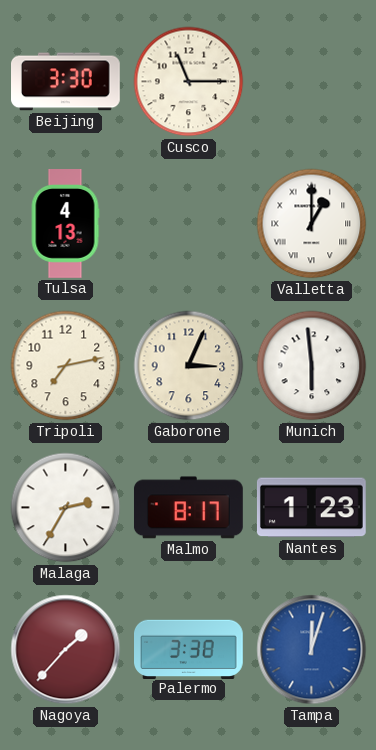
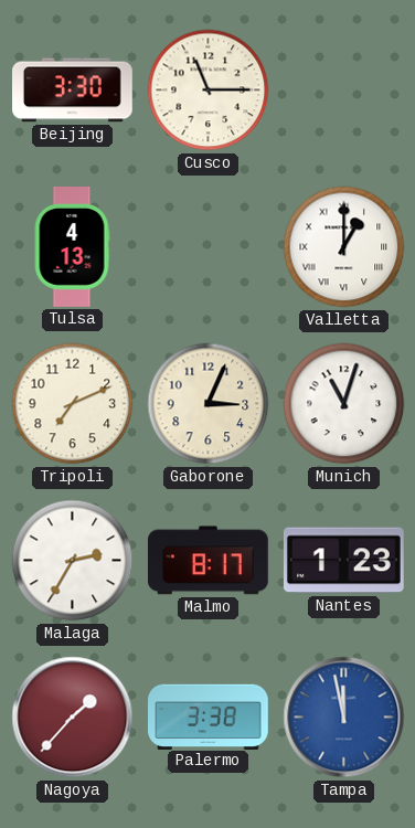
Tripoli: 7:13 -> 7:11 (73, 404)
Munich: 5:59 -> 11:03 (344, 404)
Tampa: 12:03 -> 11:58 (344, 718)
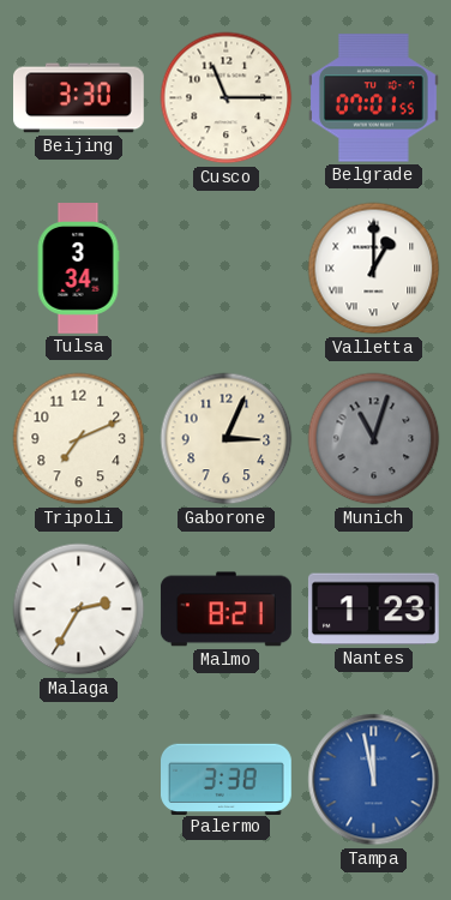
Belgrade: none -> 07:01 (373, 98)
Tulsa: 4:13 -> 3:34 (78, 269)
Munich dial: white -> grey (374, 439)
Malmo: 8:17 -> 8:21 (225, 610)
Nagoya: 1:37 -> none (73, 718)
